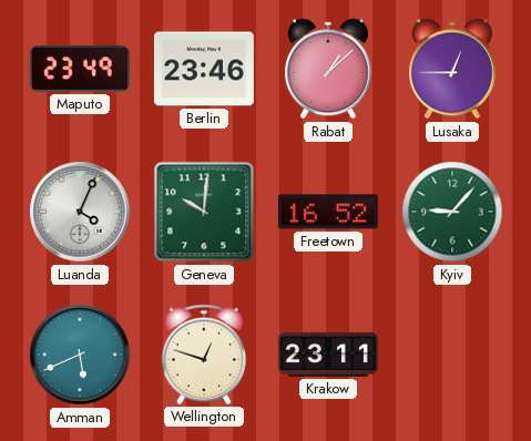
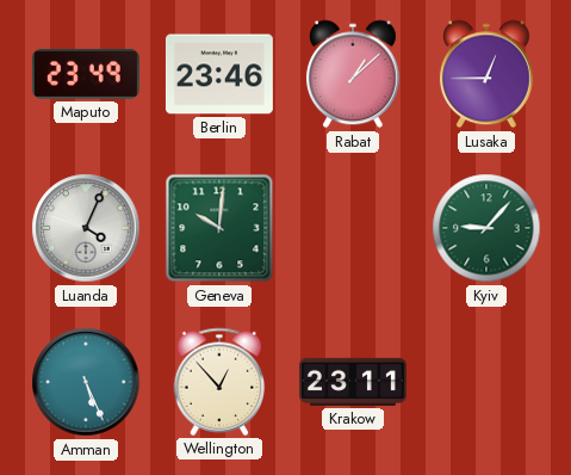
Freetown: 16:52 -> none (328, 212)
Amman: 5:41 -> 5:26 (86, 382)
Wellington: 12:48 -> 12:53 (219, 382)
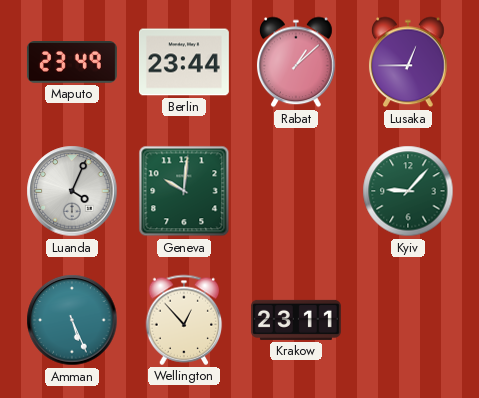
Berlin: 23:46 -> 23:44 (184, 62)
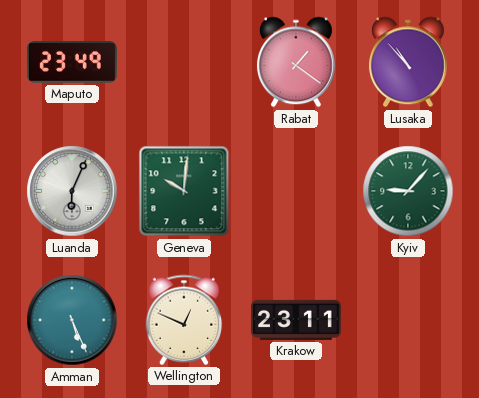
Berlin: 23:44 -> none (184, 62)
Rabat: 1:08 -> 1:21 (296, 62)
Lusaka: 12:45 -> 10:53 (408, 62)
Luanda: 4:04 -> 6:04 (72, 191)
Wellington: 12:53 -> 12:49 (184, 320)
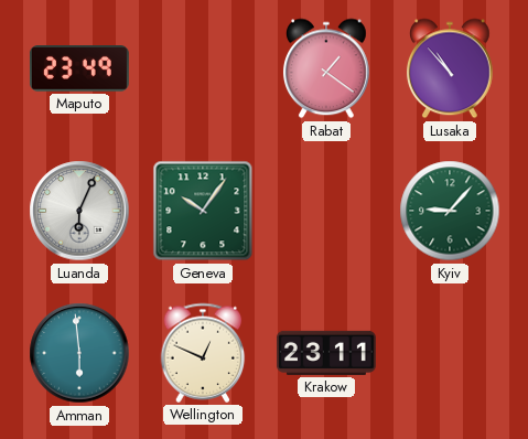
Geneva: 10:01 -> 10:06 (203, 211)
Amman: 5:26 -> 5:59 (79, 353)
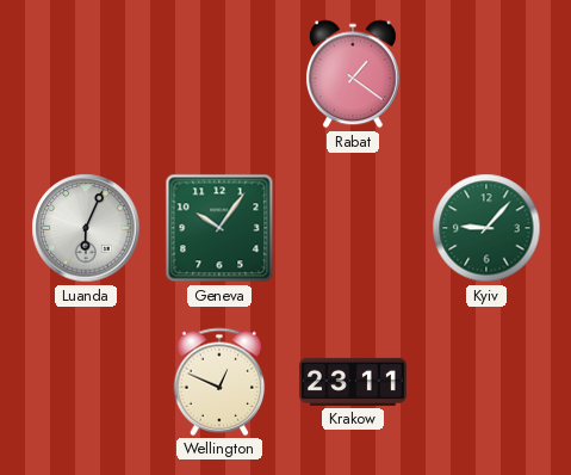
Maputo: 23:49 -> none (79, 68)
Lusaka: 10:53 -> none (450, 68)
Amman: 5:59 -> none (79, 353)
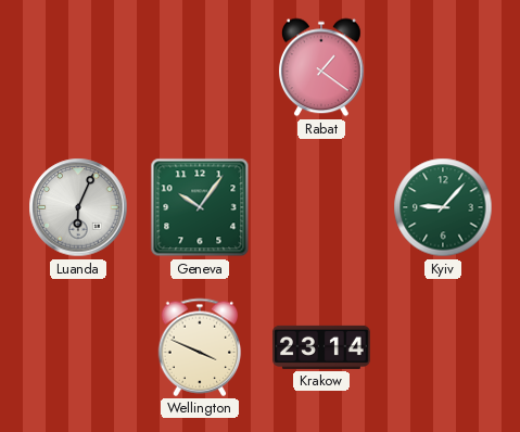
Wellington: 12:49 -> 3:49 (200, 347)
Krakow: 23:11 -> 23:14 (321, 347)
